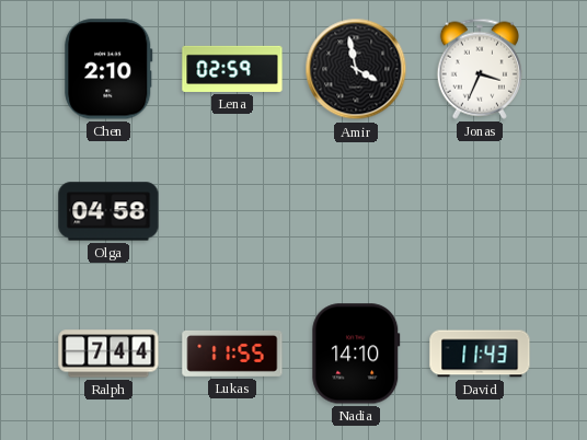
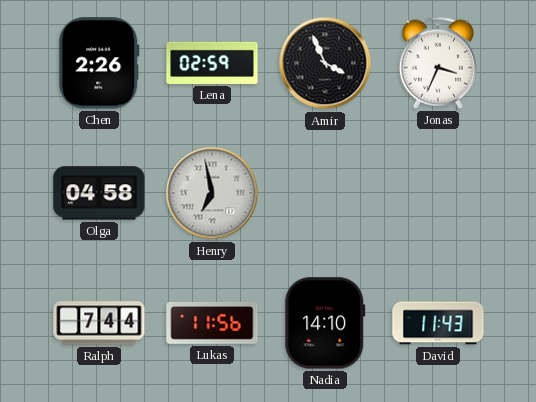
Chen: 2:10 -> 2:26 (99, 63)
Amir: 3:58 -> 3:56 (325, 63)
Henry: none -> 6:58 (212, 193)
Lukas: 11:55 -> 11:56 (212, 323)
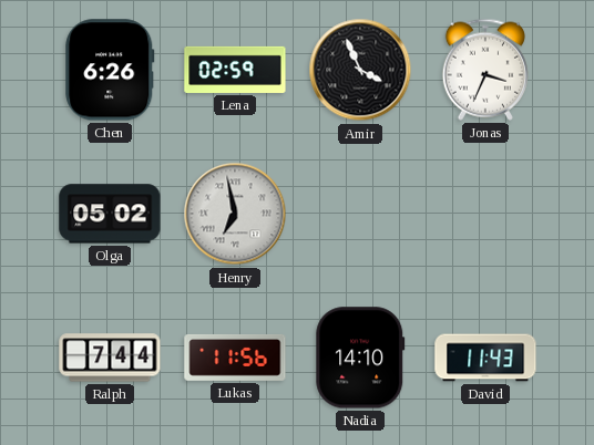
Chen: 2:26 -> 6:26 (110, 70)
Olga: 04:58 -> 05:02 (110, 214)
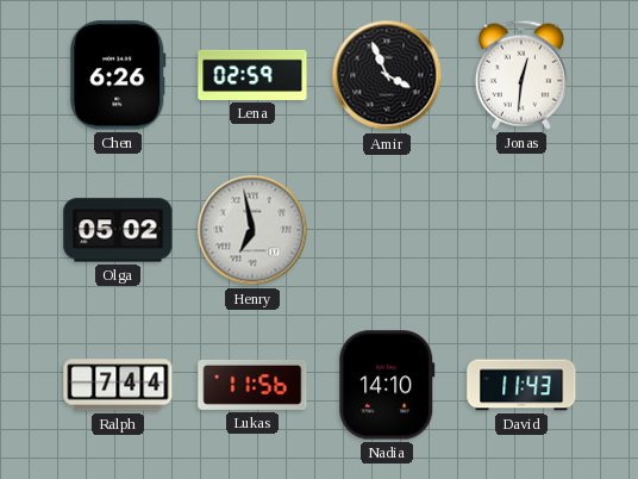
Jonas: 3:34 -> 12:31 (521, 75)
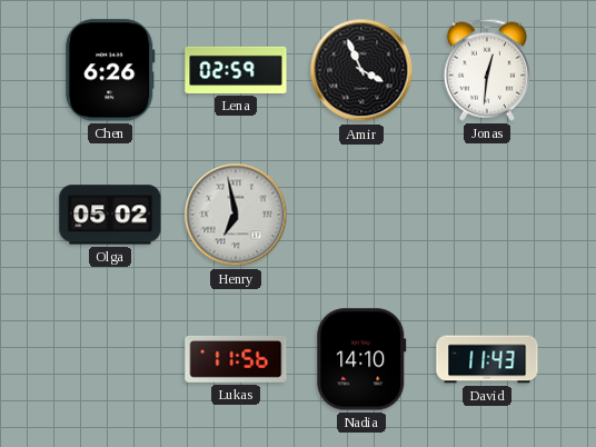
Ralph: 7:44 -> none (118, 385)
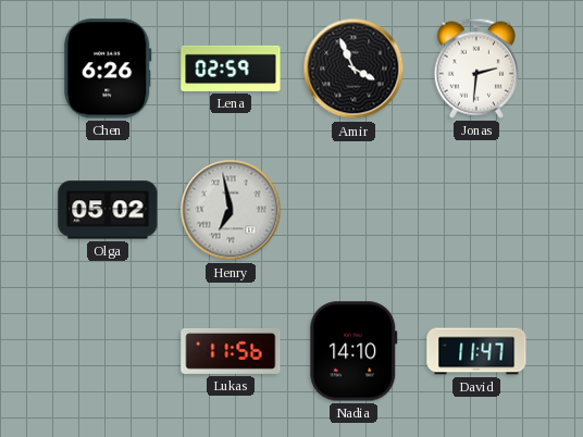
Jonas: 12:31 -> 2:31 (476, 68)
David: 11:43 -> 11:47 (476, 351)
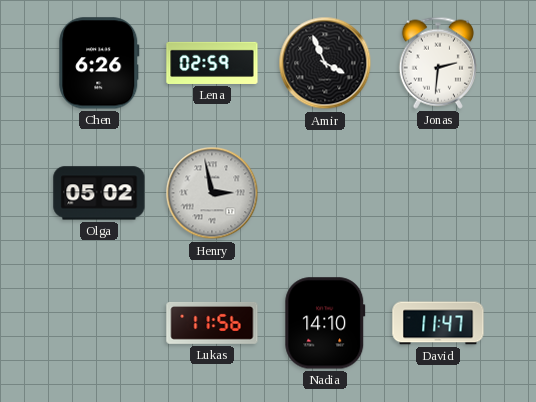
Henry: 6:58 -> 2:58 (212, 193)
